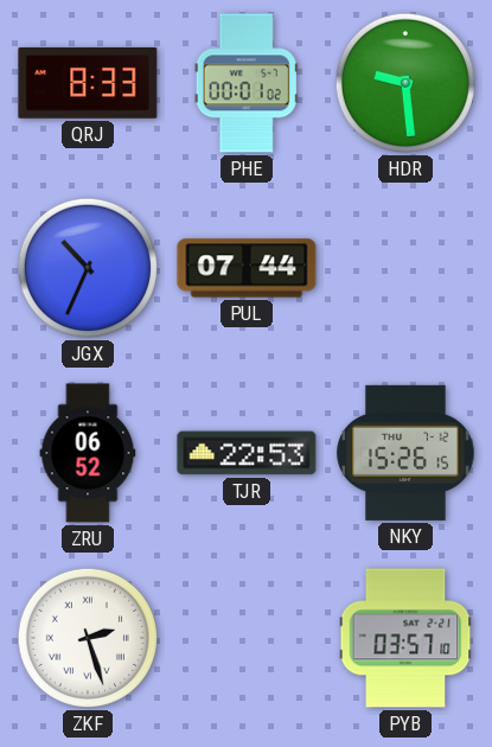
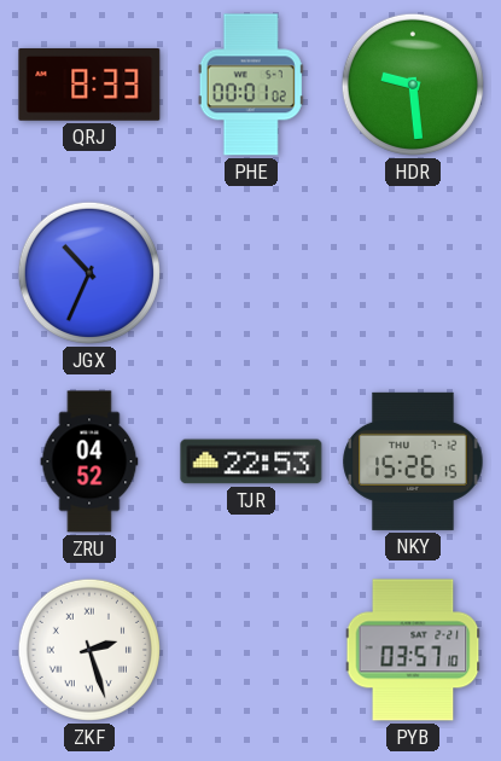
PUL: 07:44 -> none (247, 268)
ZRU: 06:52 -> 04:52 (89, 461)
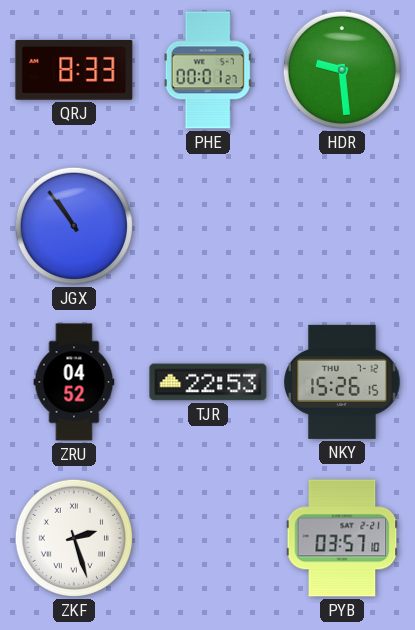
PHE: 00:01:02 -> 00:01:27 (208, 70)
JGX: 10:34 -> 10:54 (74, 226)
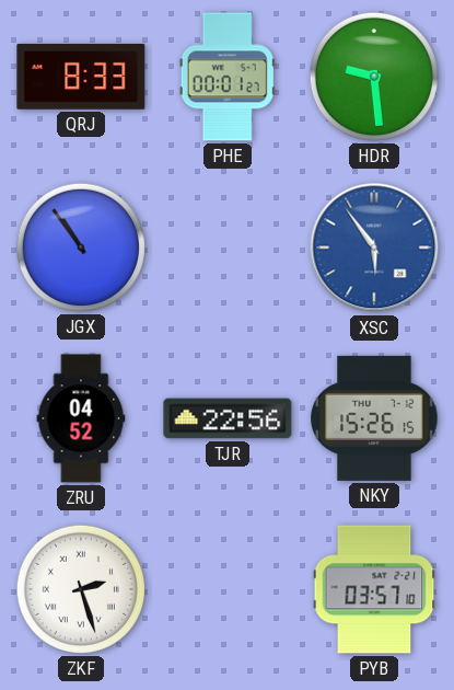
XSC: none -> 5:54 (374, 248)
TJR: 22:53 -> 22:56 (228, 418)
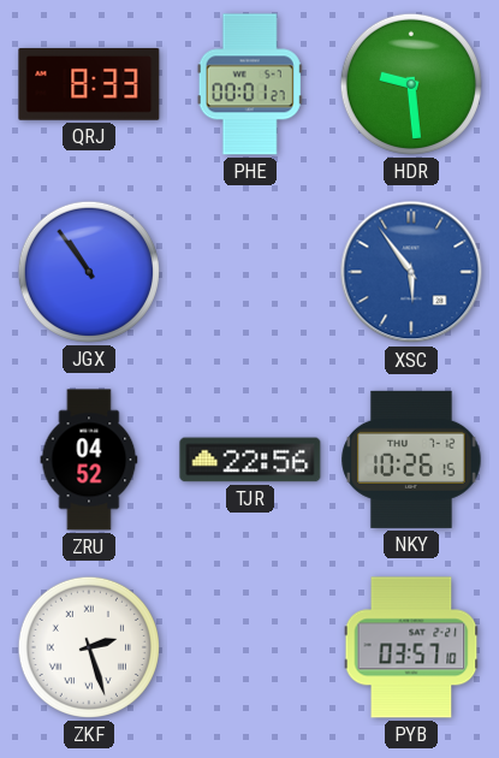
NKY: 15:26 -> 10:26 (411, 460)
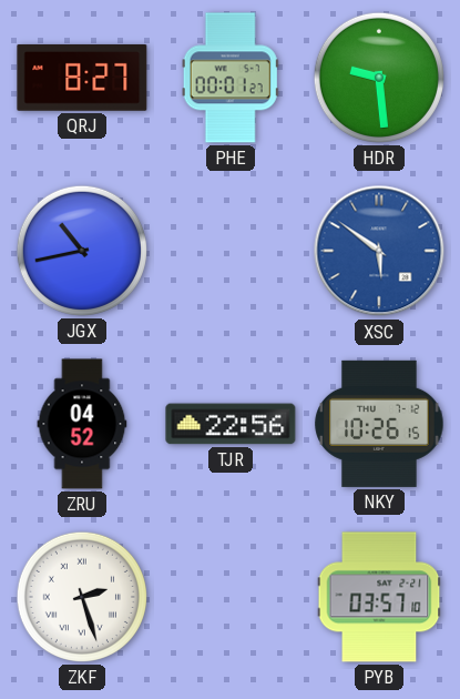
QRJ: 8:33 -> 8:27 (82, 78)
JGX: 10:54 -> 10:43 (82, 251)
XSC: 5:54 -> 5:51 (379, 251)
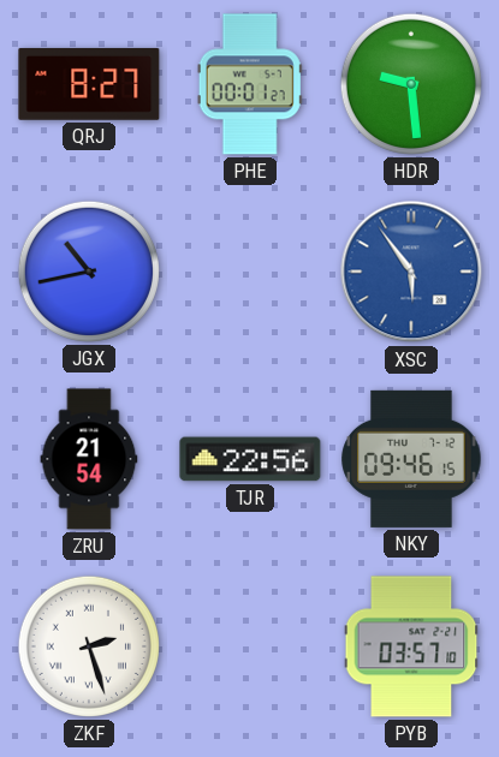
XSC: 5:51 -> 5:54 (411, 272)
ZRU: 04:52 -> 21:54 (89, 459)
NKY: 10:26 -> 09:46 (411, 459)
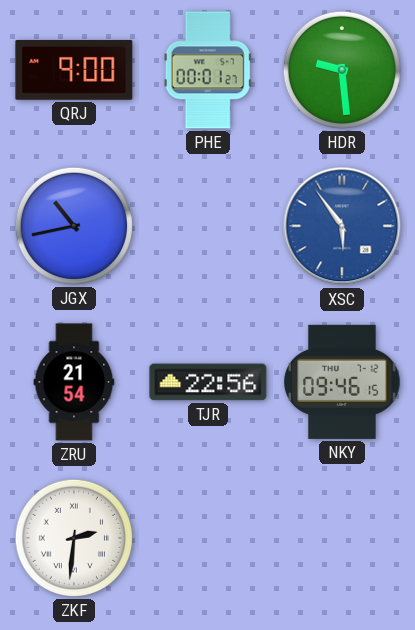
QRJ: 8:27 -> 9:00 (74, 70)
ZKF: 2:27 -> 2:31 (74, 538)
PYB: 03:57 -> none (411, 646)
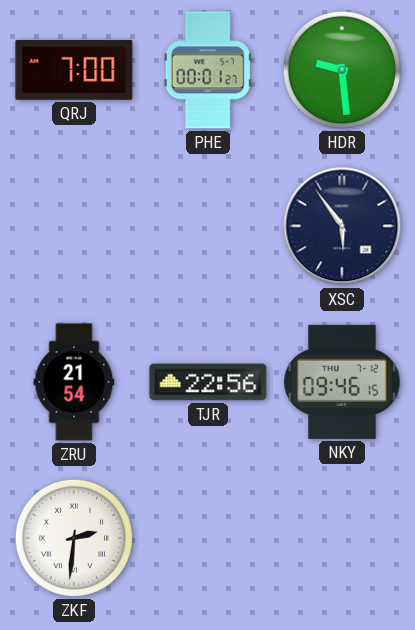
QRJ: 9:00 -> 7:00 (74, 70)
JGX: 10:43 -> none (74, 226)
XSC dial: blue -> navy (342, 226)
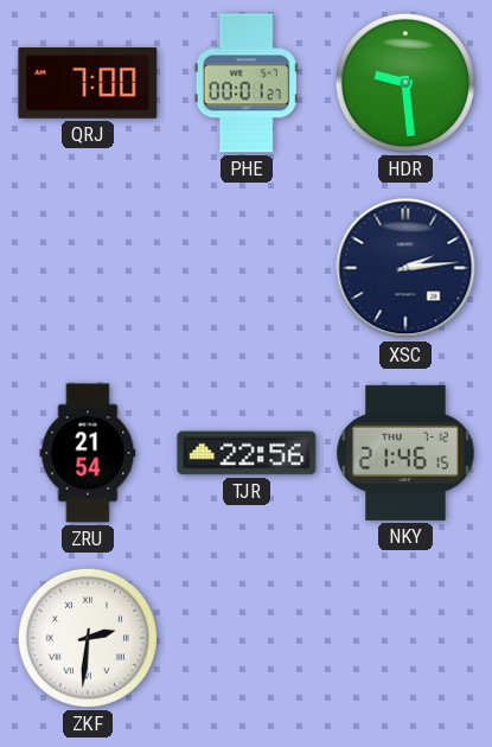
XSC: 5:54 -> 2:14 (405, 268)
NKY: 09:46 -> 21:46 (405, 453)
